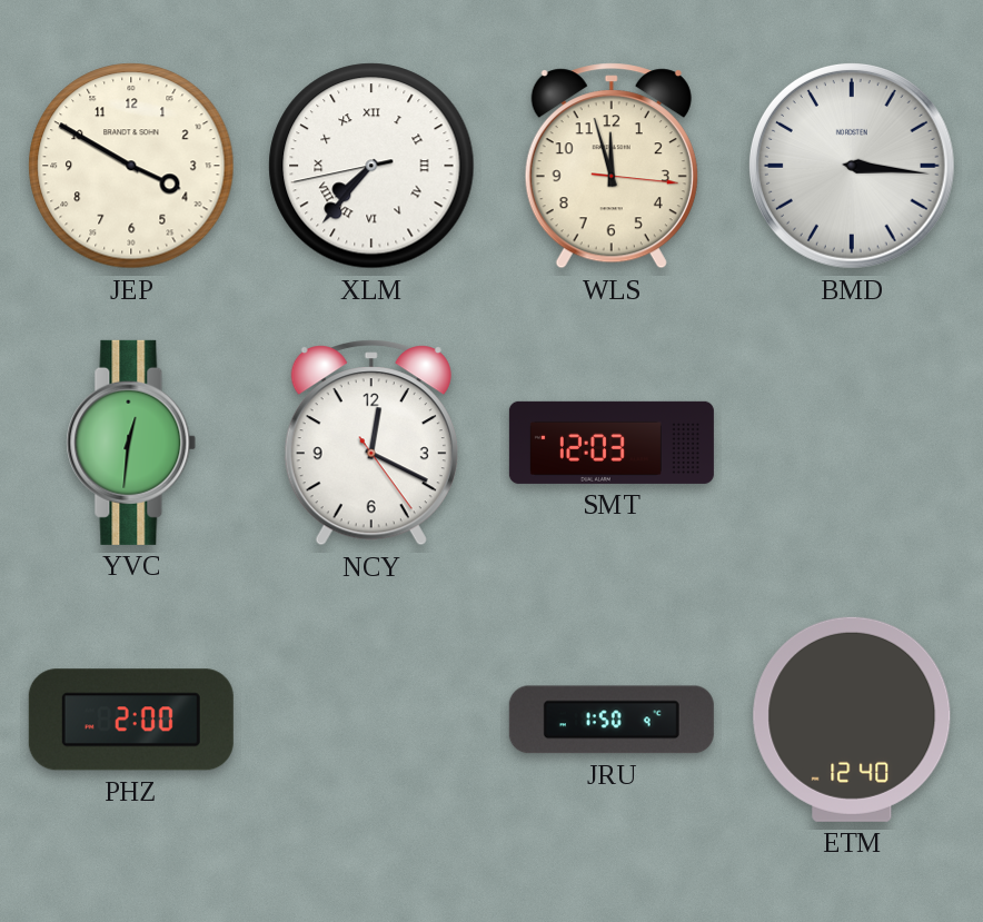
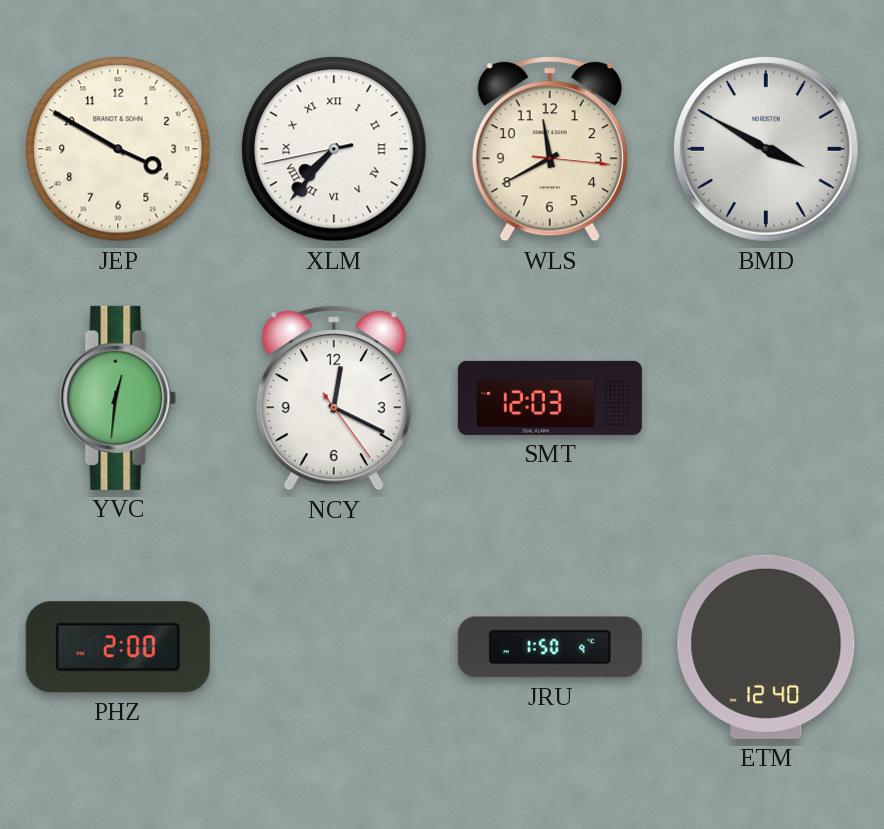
WLS: 11:57 -> 11:40 (550, 149)
BMD: 3:16 -> 3:50 (767, 150)
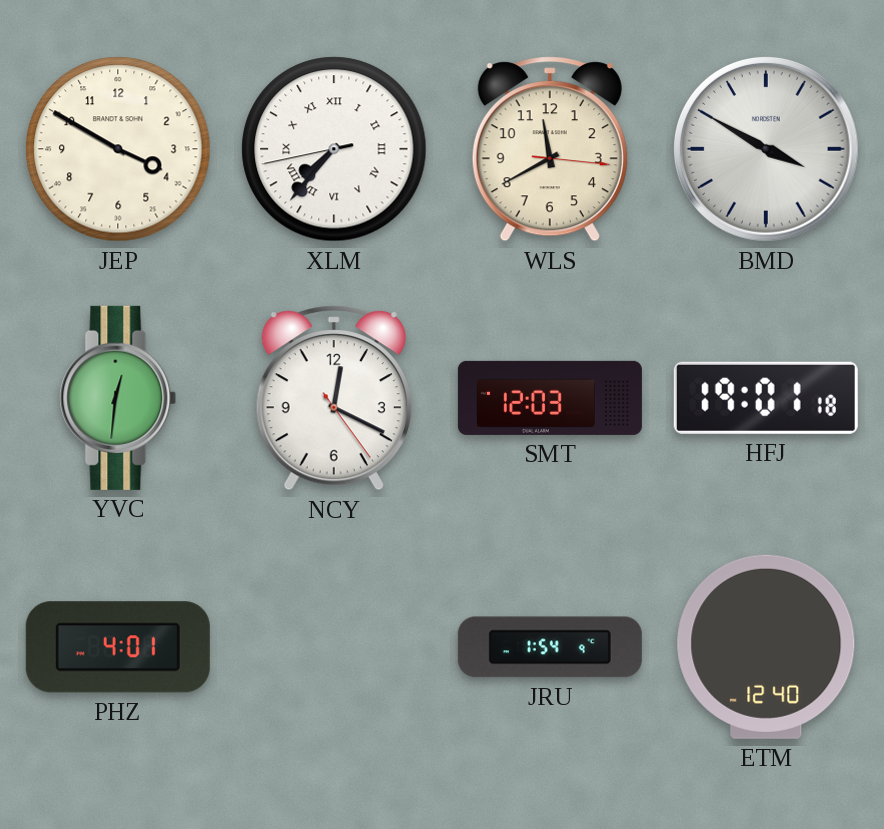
HFJ: none -> 19:01 (766, 398)
PHZ: 2:00 -> 4:01 (118, 647)
JRU: 1:50 -> 1:54 (550, 647)
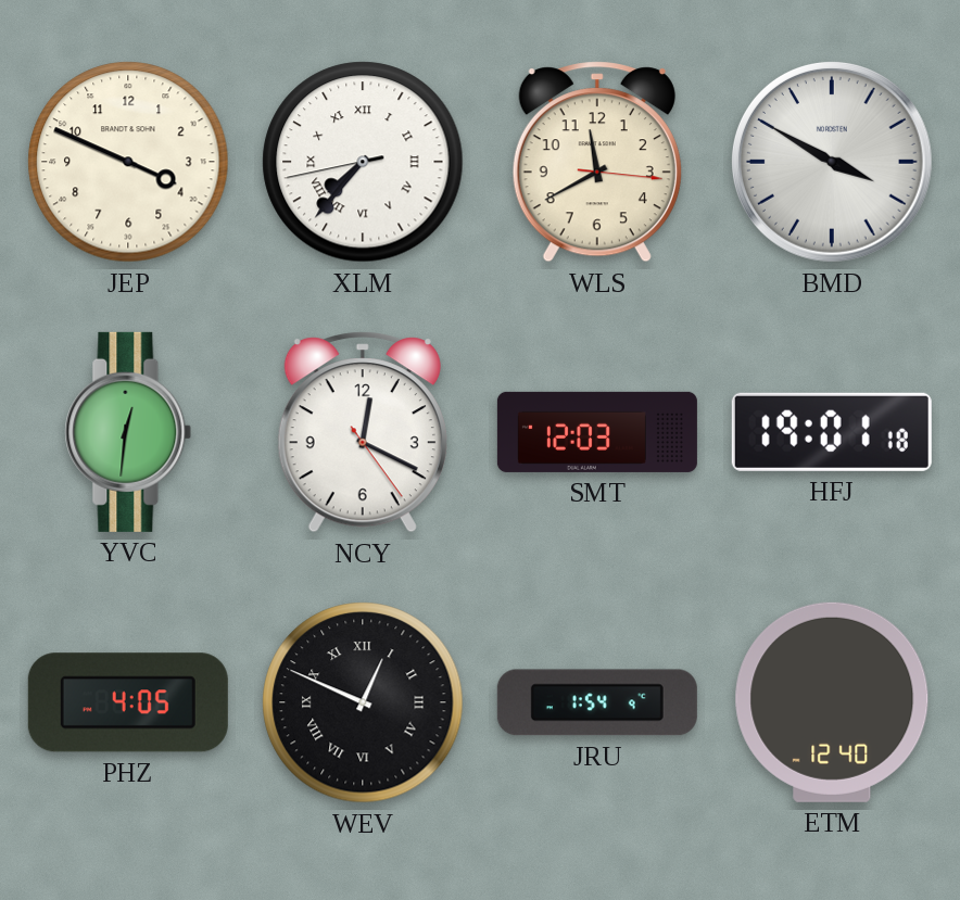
JEP: 3:50 -> 3:49 (128, 162)
PHZ: 4:01 -> 4:05 (128, 702)
WEV: none -> 12:49 (363, 702)
